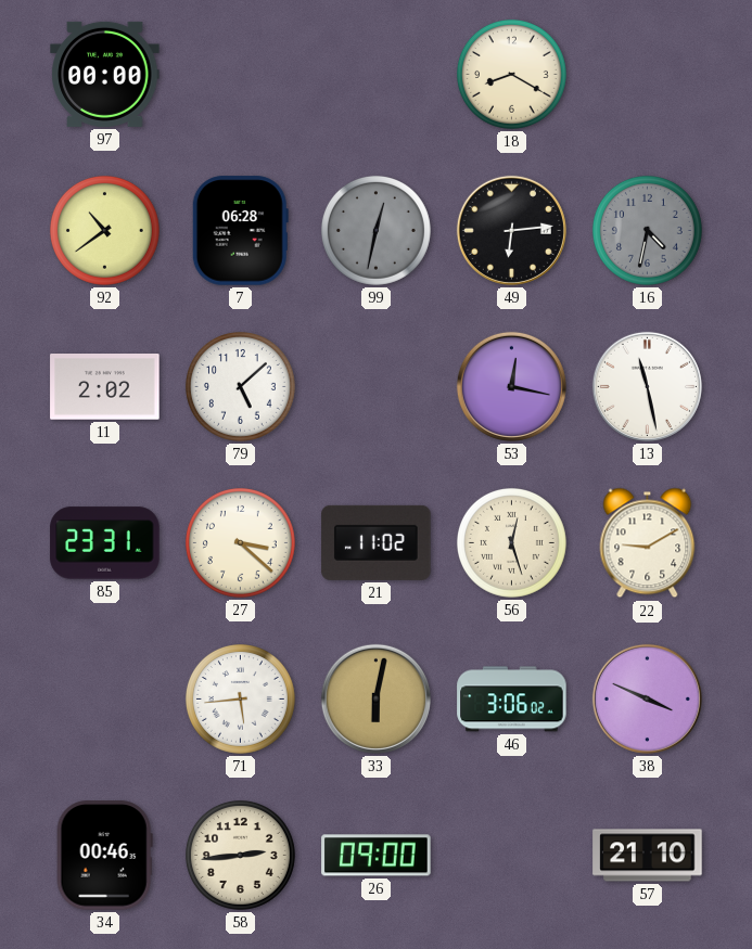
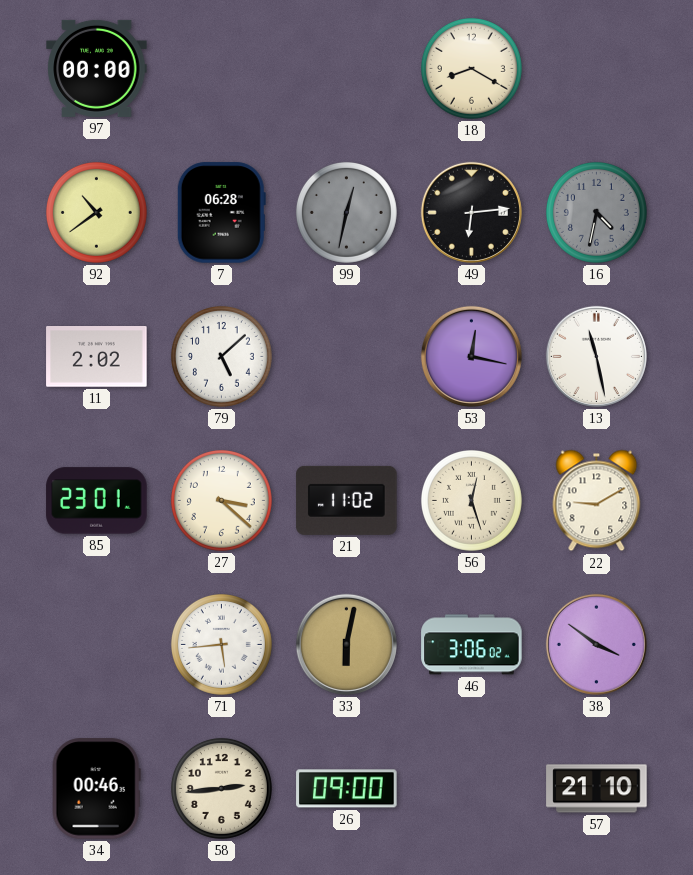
85: 23:31 -> 23:01 (97, 501)
38: 3:49 -> 3:51 (596, 644)
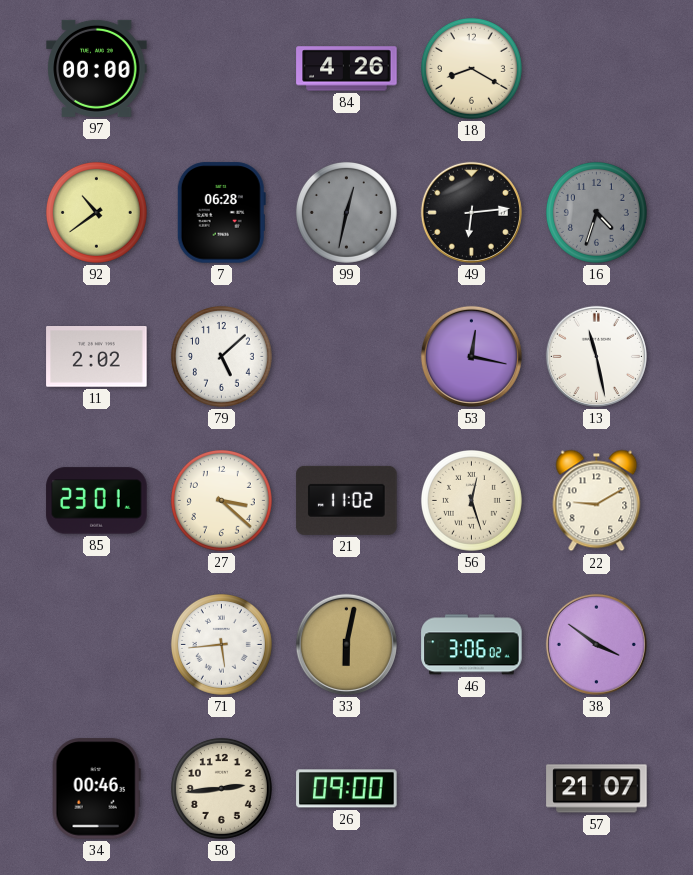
84: none -> 4:26 (347, 69)
16: 4:32 -> 4:33 (596, 212)
57: 21:10 -> 21:07 (597, 789)
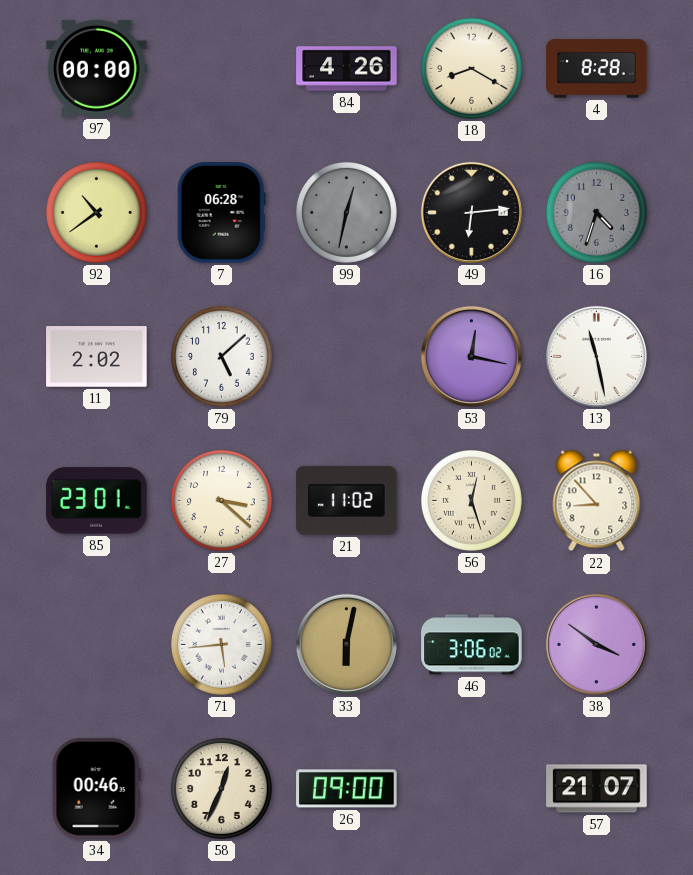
4: none -> 8:28 (597, 69)
22: 9:10 -> 8:53 (597, 501)
58: 2:44 -> 12:34 (221, 788)
